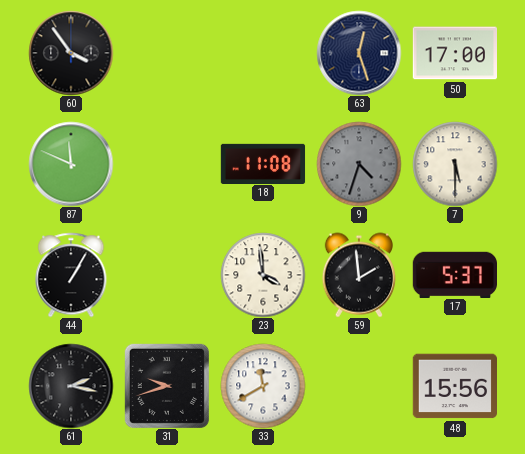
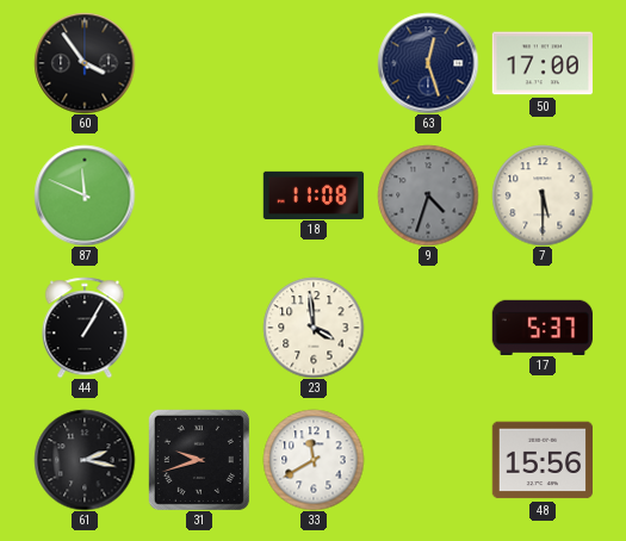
59: 1:59 -> none (358, 275)
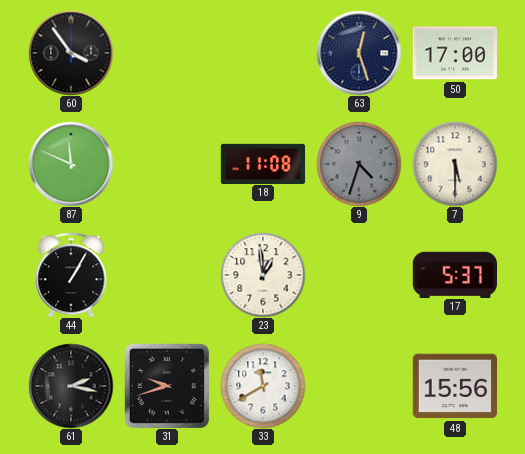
23: 3:59 -> 12:59 (263, 275)
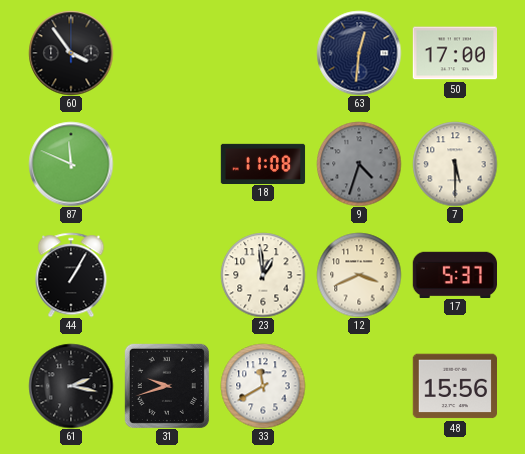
63: 12:27 -> 12:31 (359, 53)
12: none -> 3:41 (359, 275)
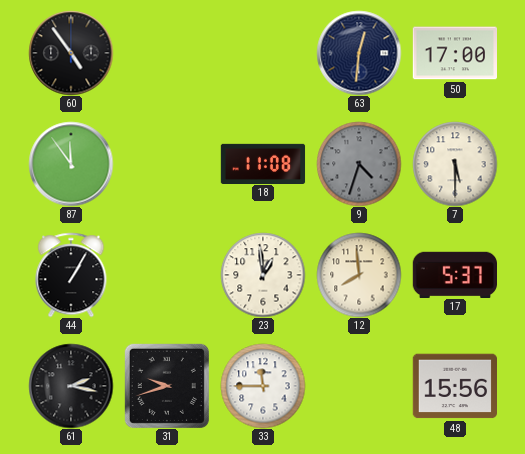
60: 3:54 -> 4:54 (71, 53)
87: 11:49 -> 11:54 (71, 164)
12: 3:41 -> 7:59 (359, 275)
33: 11:40 -> 11:45 (263, 386)
